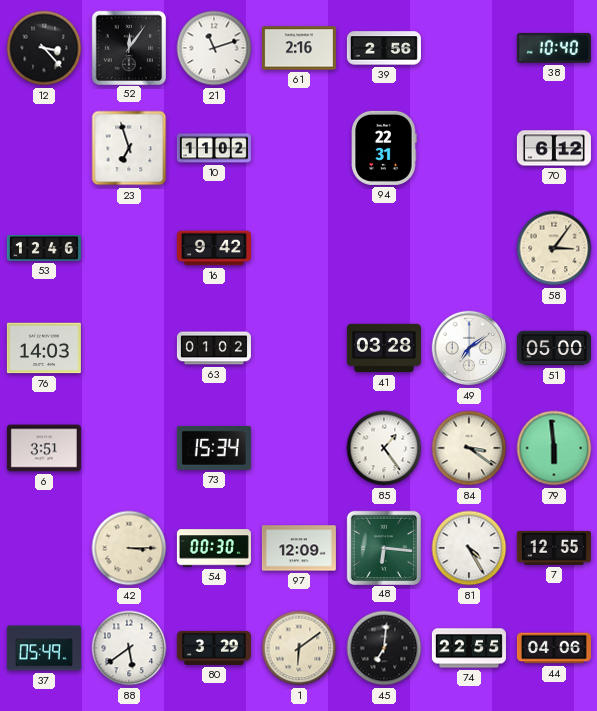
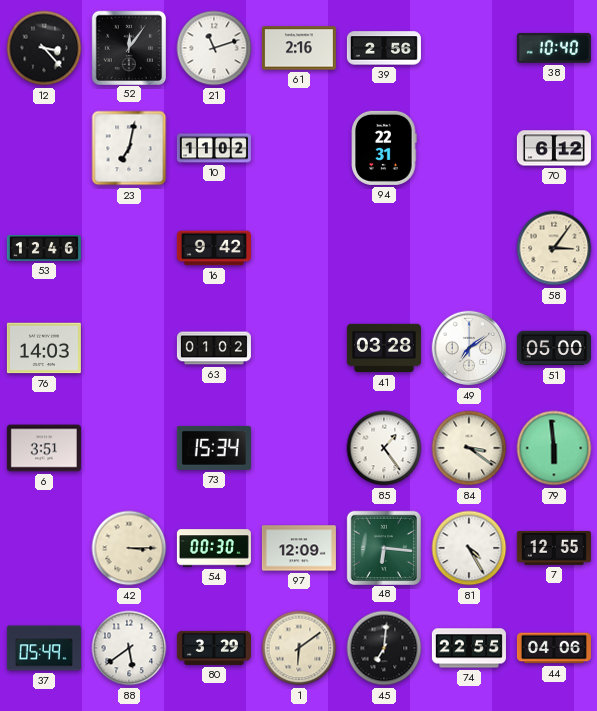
23: 6:57 -> 7:02 (129, 148)
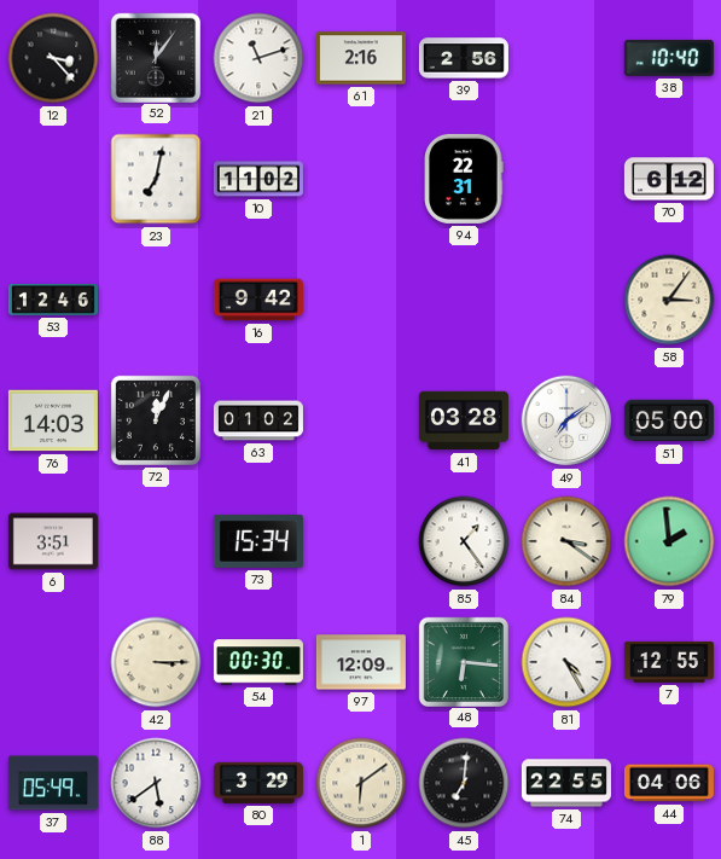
72: none -> 12:04 (156, 420)
79: 5:59 -> 1:59 (669, 541)
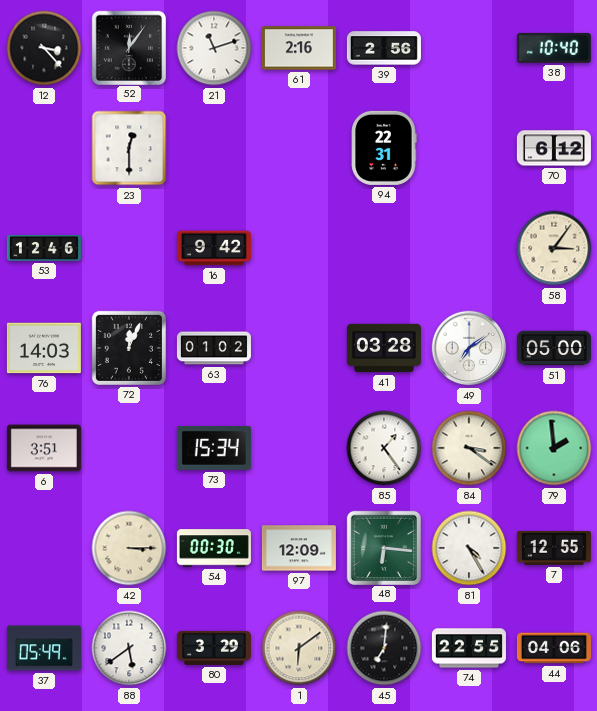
23: 7:02 -> 12:30 (129, 148)
10: 11:02 -> none (258, 179)
